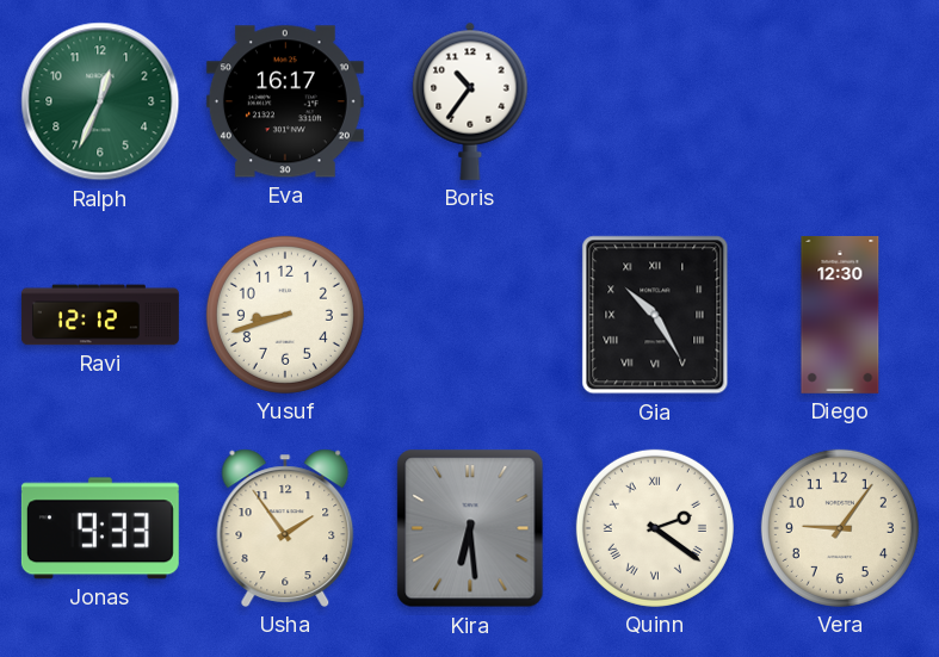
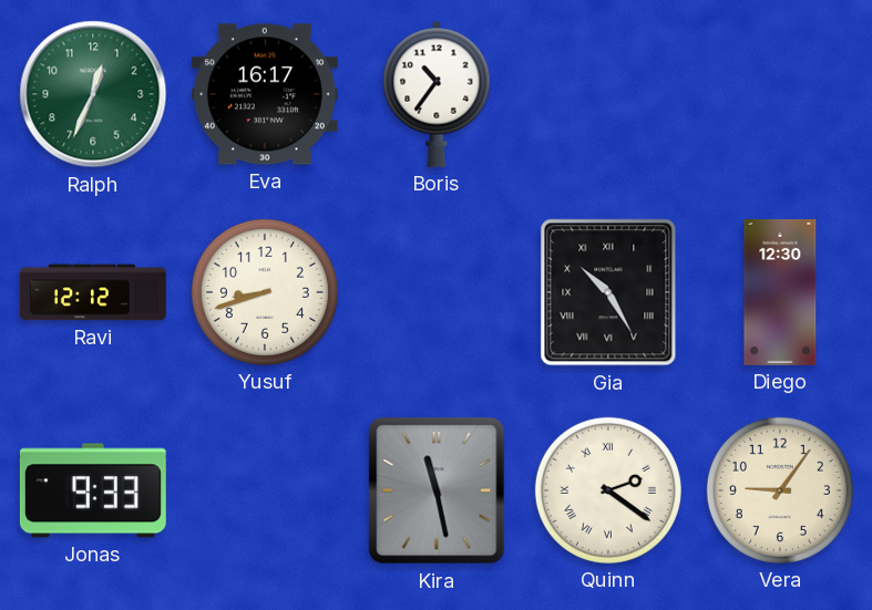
Usha: 1:54 -> none (285, 528)
Kira: 6:29 -> 11:28 (437, 490)
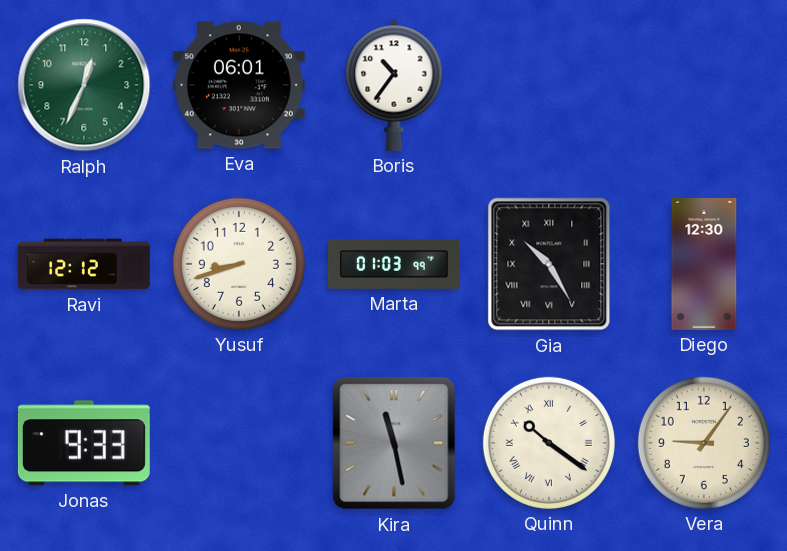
Eva: 16:17 -> 06:01 (239, 85)
Marta: none -> 01:03 (394, 264)
Quinn: 2:21 -> 10:21 (549, 443)
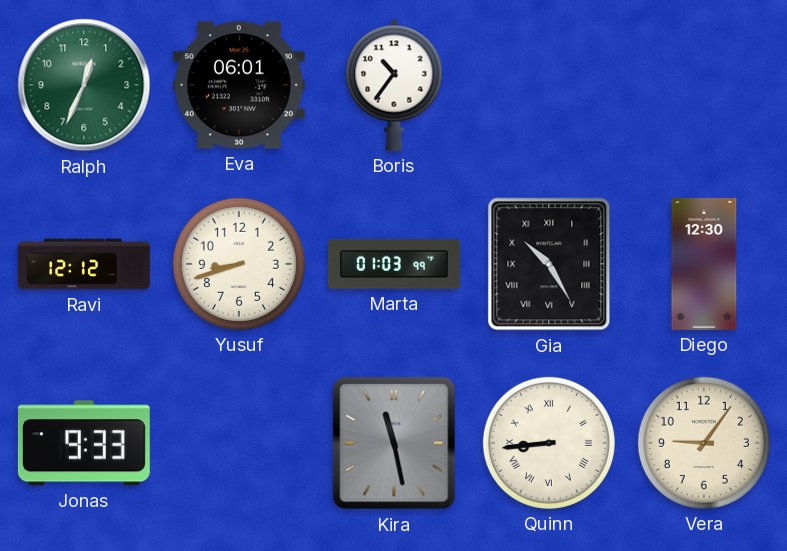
Quinn: 10:21 -> 8:44 (549, 443)
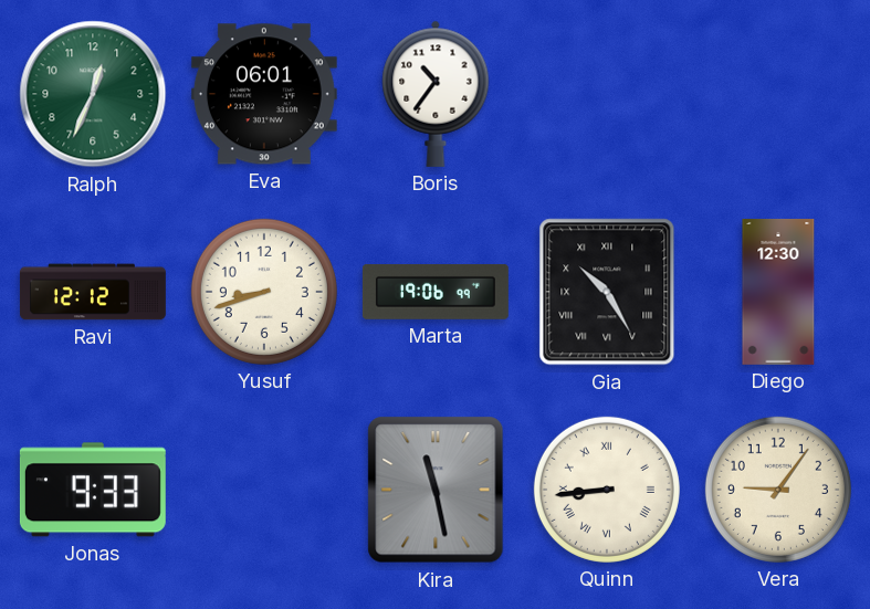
Marta: 01:03 -> 19:06 (436, 292)
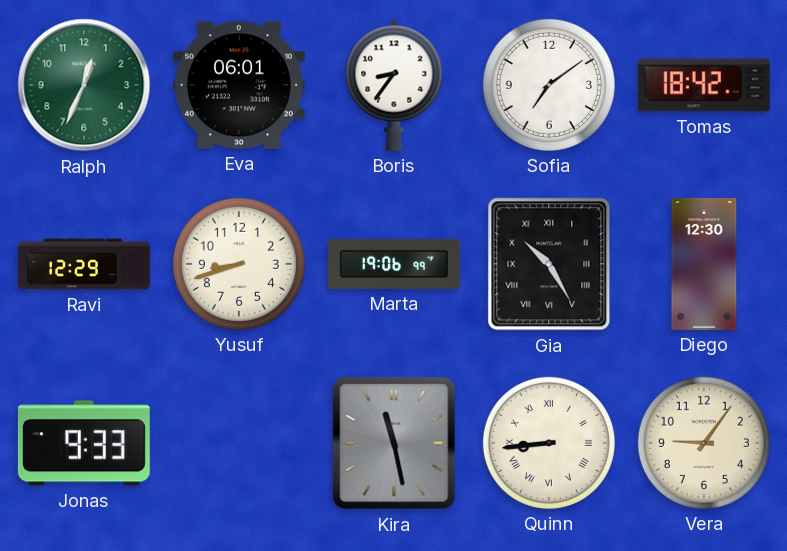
Boris: 10:36 -> 8:36 (394, 85)
Sofia: none -> 7:09 (549, 85)
Tomas: none -> 18:42 (704, 85)
Ravi: 12:12 -> 12:29 (84, 264)
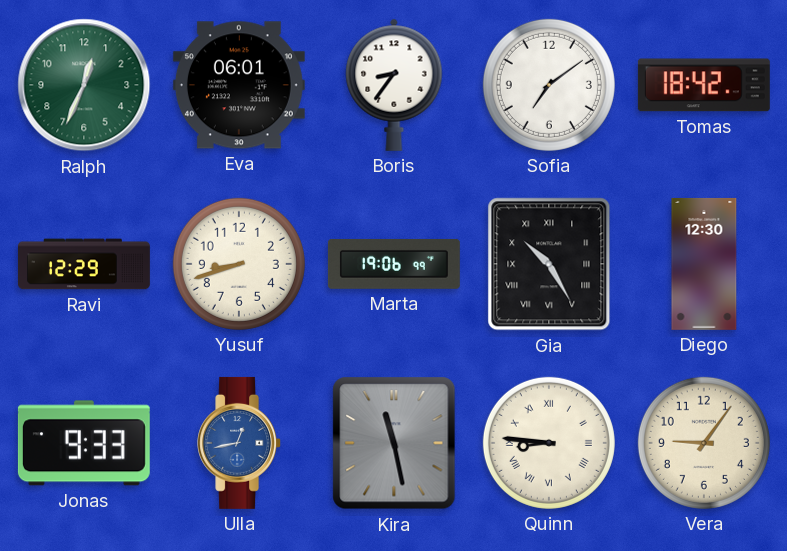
Ulla: none -> 12:43 (240, 443)
Quinn: 8:44 -> 8:46 (549, 443)
